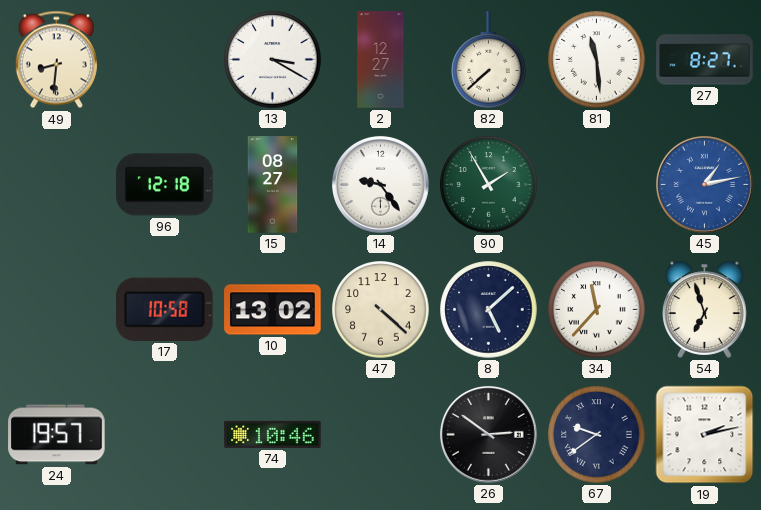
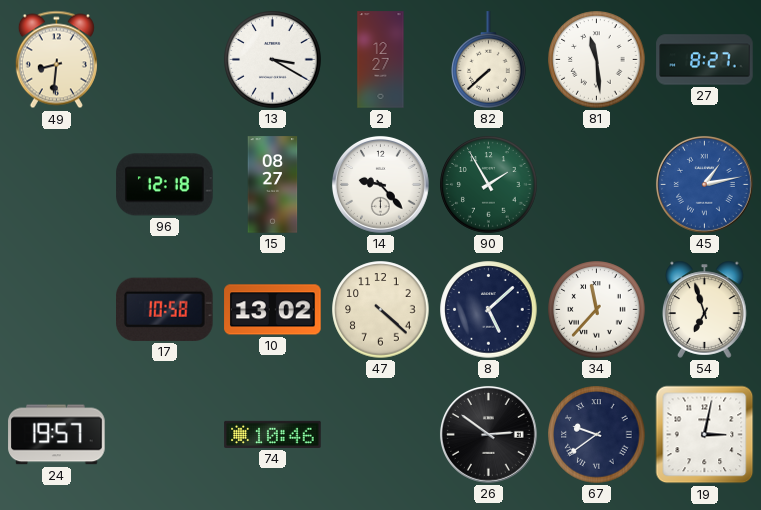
14: 9:24 -> 9:23 (380, 184)
19: 2:13 -> 3:02 (705, 435)
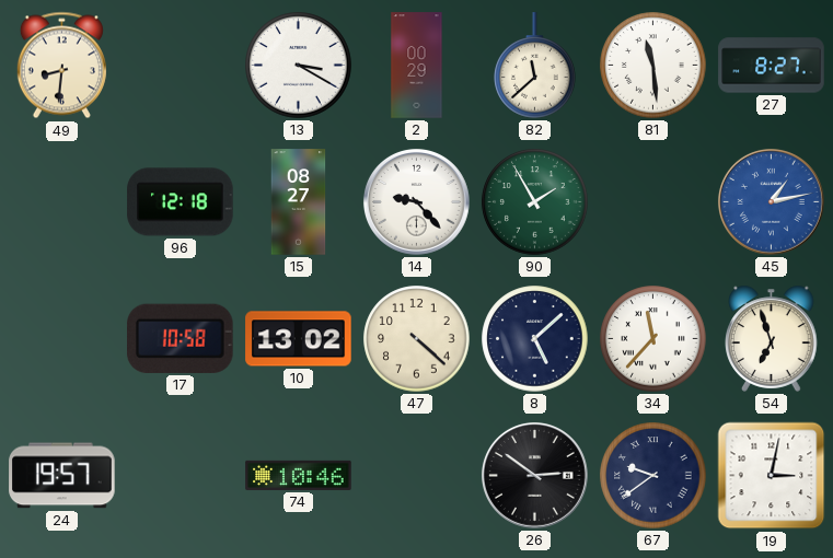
2: 12:27 -> 00:29 (417, 66)
82: 7:38 -> 11:38 (535, 66)
